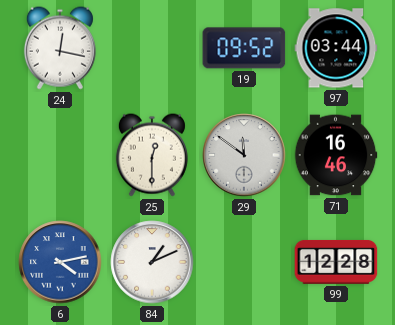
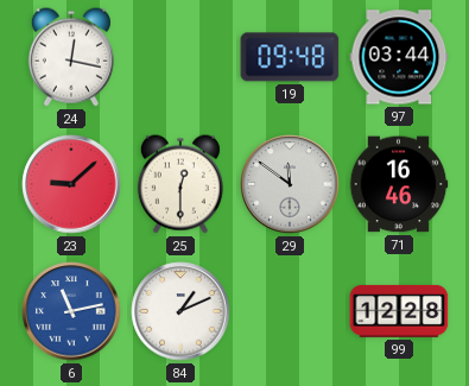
19: 09:52 -> 09:48 (290, 57)
23: none -> 9:08 (71, 184)
6: 4:13 -> 11:13 (71, 311)
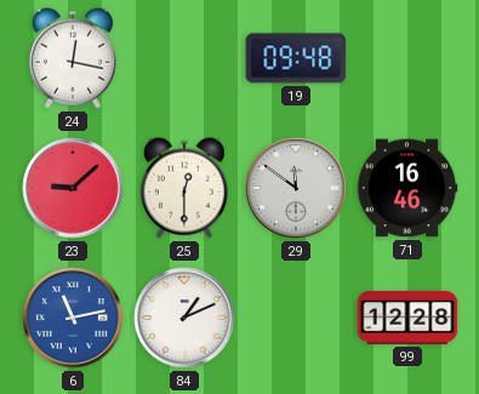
97: 03:44 -> none (399, 57)
